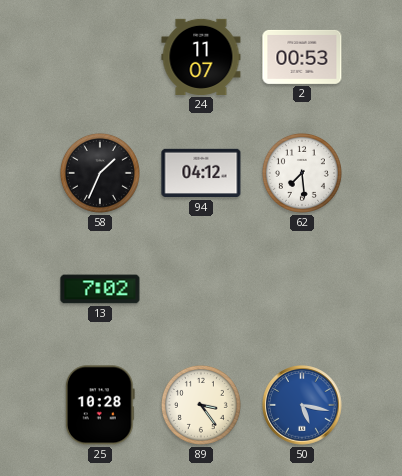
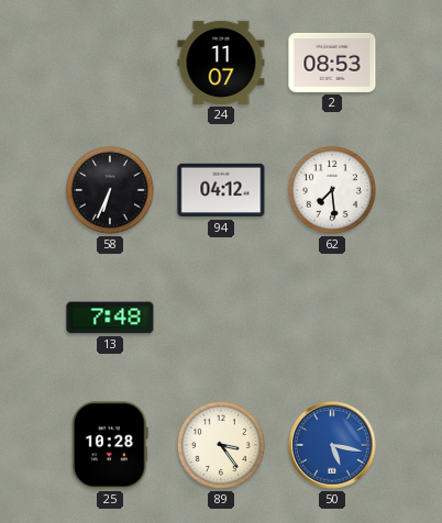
2: 00:53 -> 08:53 (332, 63)
58: 1:34 -> 6:34 (110, 190)
13: 7:02 -> 7:48 (110, 318)
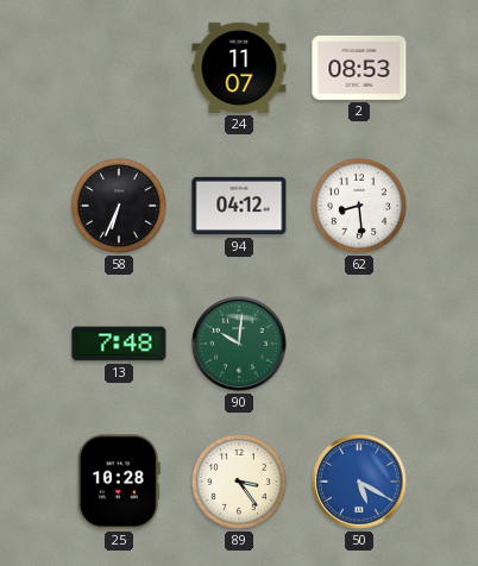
62: 7:29 -> 8:29 (359, 206)
90: none -> 10:01 (239, 344)
50: 5:17 -> 5:20 (359, 482)
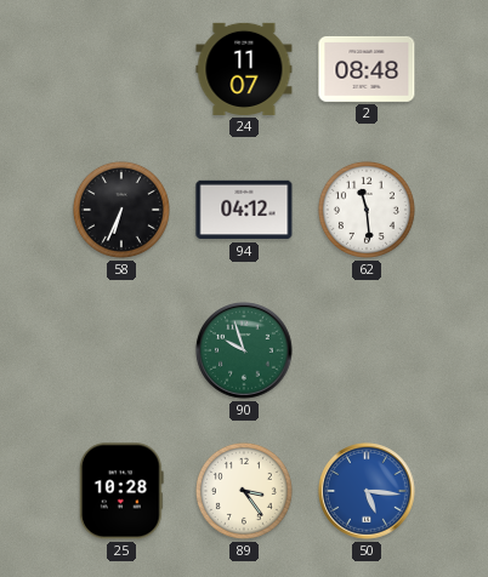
2: 08:53 -> 08:48 (367, 69)
62: 8:29 -> 11:29 (367, 210)
13: 7:48 -> none (119, 344)
90: 10:01 -> 9:57 (244, 350)
50: 5:20 -> 5:16 (367, 491)
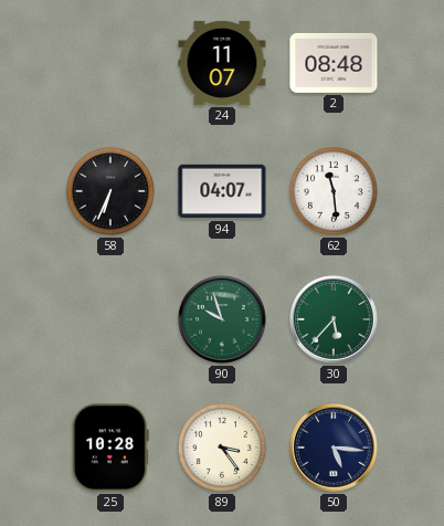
94: 04:12 -> 04:07 (222, 191)
30: none -> 5:37 (334, 319)
50 dial: blue -> navy (334, 448)
